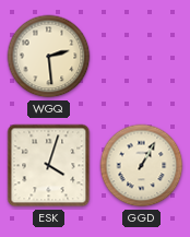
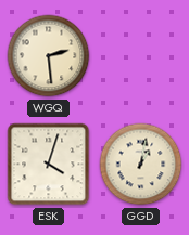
GGD: 1:05 -> 1:02 (141, 165)
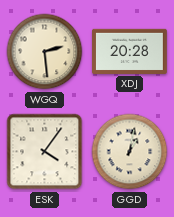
XDJ: none -> 20:28 (130, 51)
ESK: 4:03 -> 4:06 (45, 152)
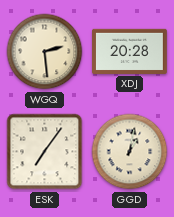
ESK: 4:06 -> 7:06 (45, 152)
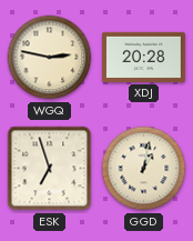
WGQ: 2:29 -> 2:47 (50, 58)
ESK: 7:06 -> 6:57 (50, 169)
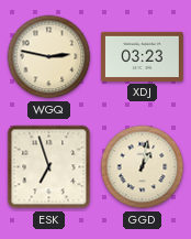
XDJ: 20:28 -> 03:23 (143, 56)
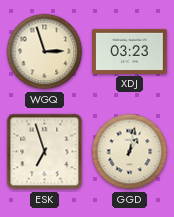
WGQ: 2:47 -> 2:57 (45, 52)
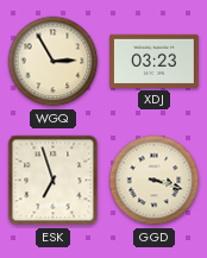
WGQ: 2:57 -> 2:55 (54, 62)
GGD: 1:02 -> 3:18 (155, 181)
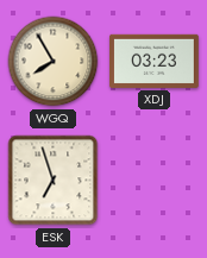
WGQ: 2:55 -> 7:55 (54, 62)
GGD: 3:18 -> none (155, 181)
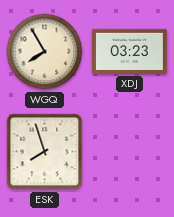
ESK: 6:57 -> 7:57 (45, 152)
